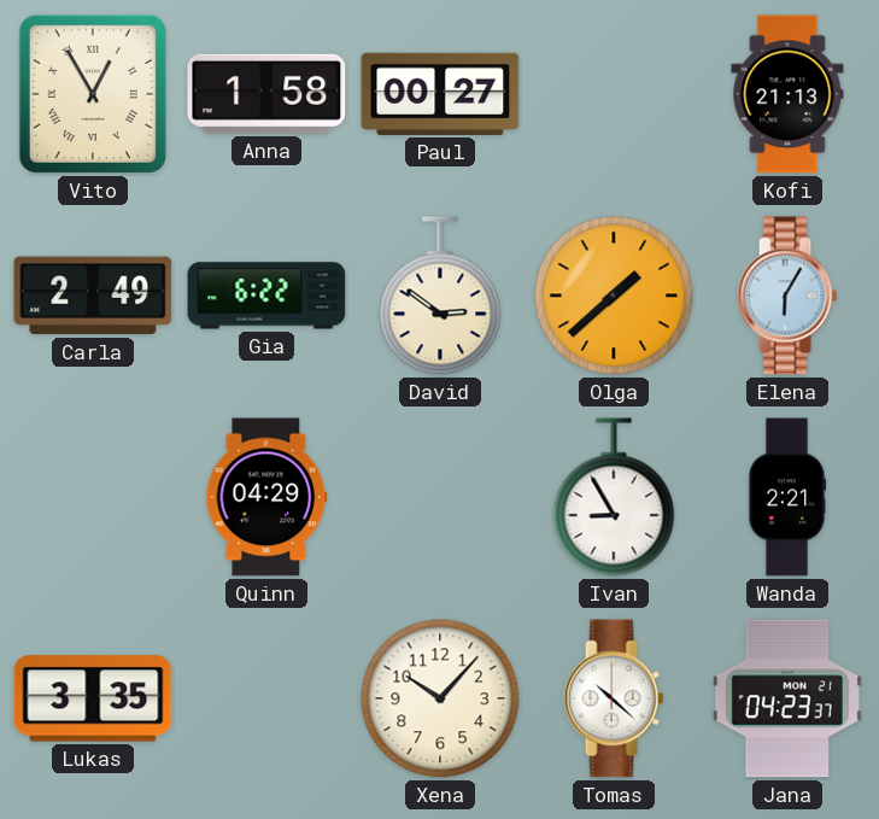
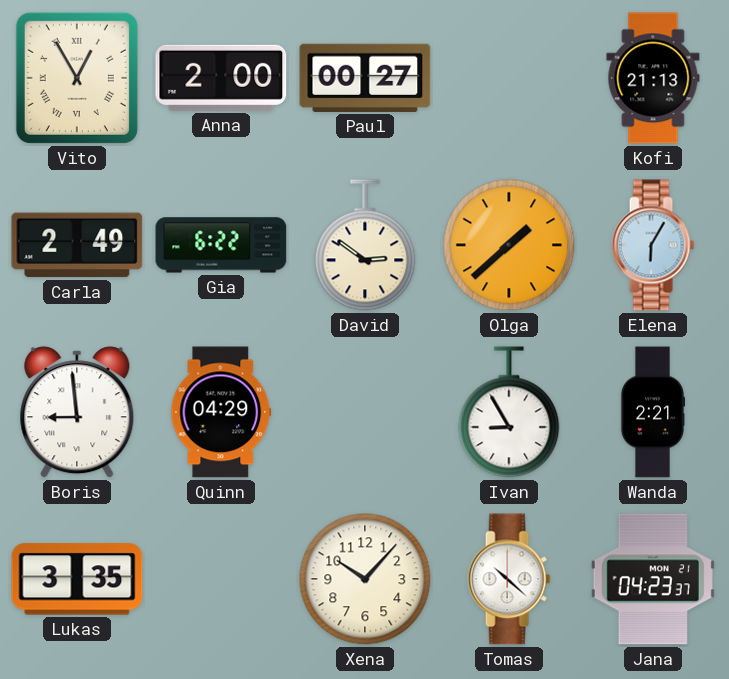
Anna: 1:58 -> 2:00 (221, 78)
Boris: none -> 8:59 (77, 412)
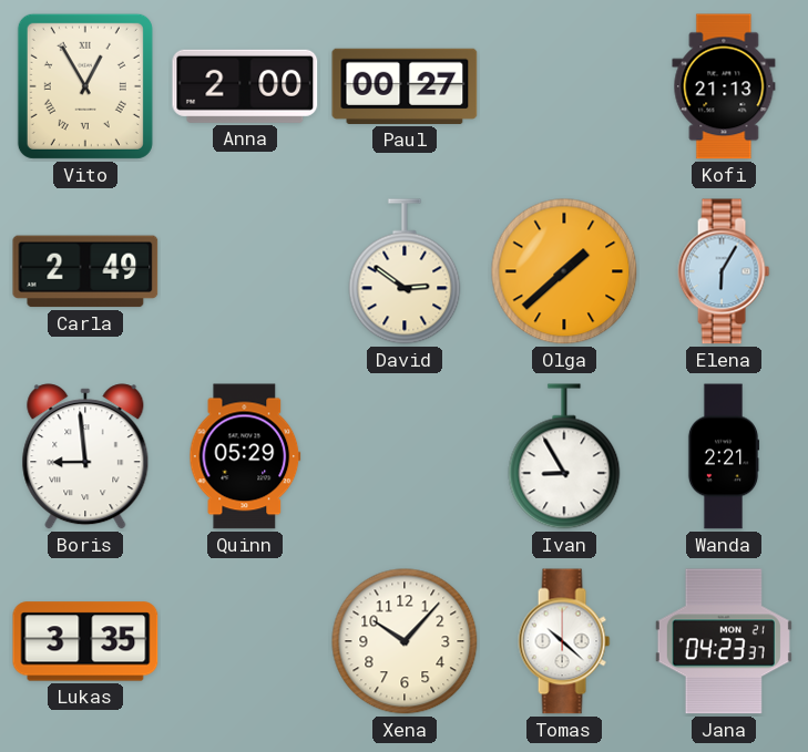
Gia: 6:22 -> none (221, 245)
Quinn: 04:29 -> 05:29 (245, 456)
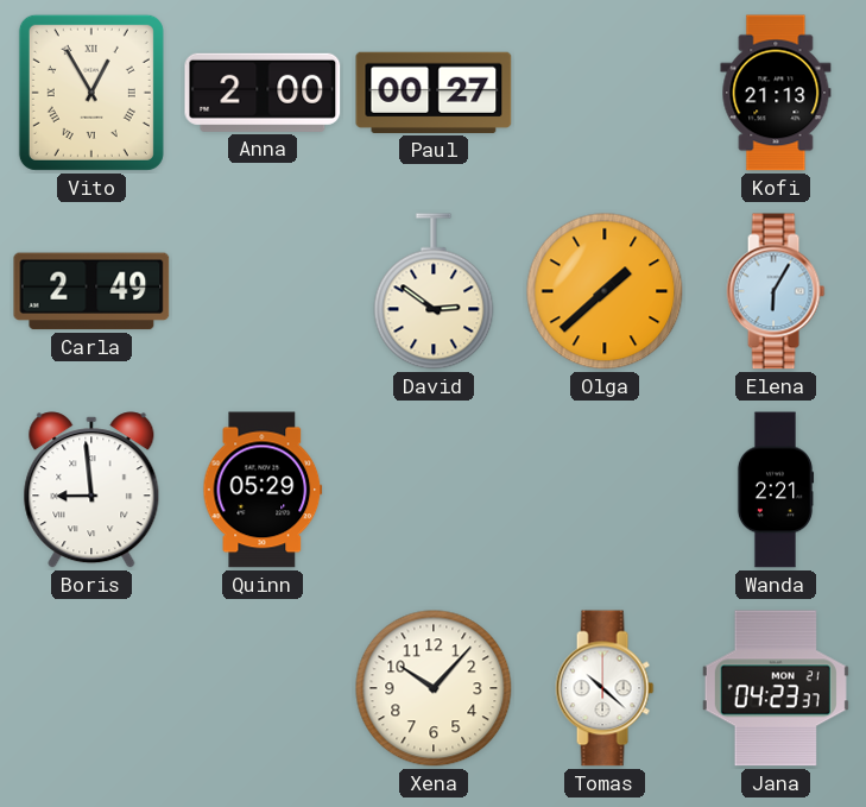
Ivan: 8:55 -> none (564, 456)
Lukas: 3:35 -> none (85, 641)
